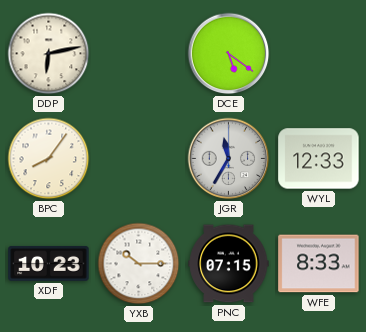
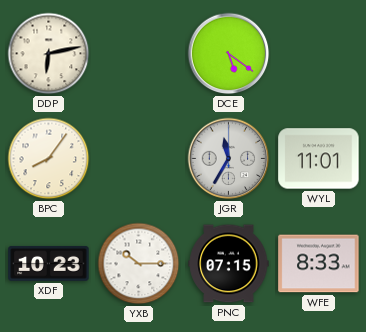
WYL: 12:33 -> 11:01 (319, 159)
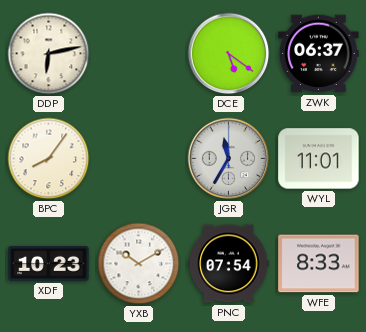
ZWK: none -> 06:37 (319, 54)
YXB: 10:15 -> 10:10 (139, 264)
PNC: 07:15 -> 07:54 (229, 264)
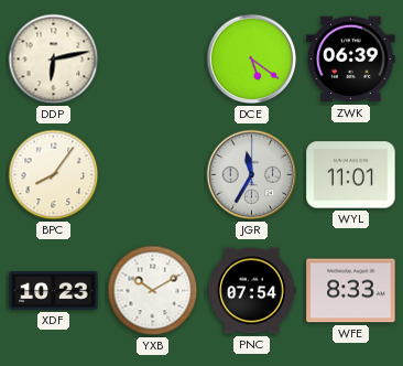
ZWK: 06:37 -> 06:39 (351, 60)
